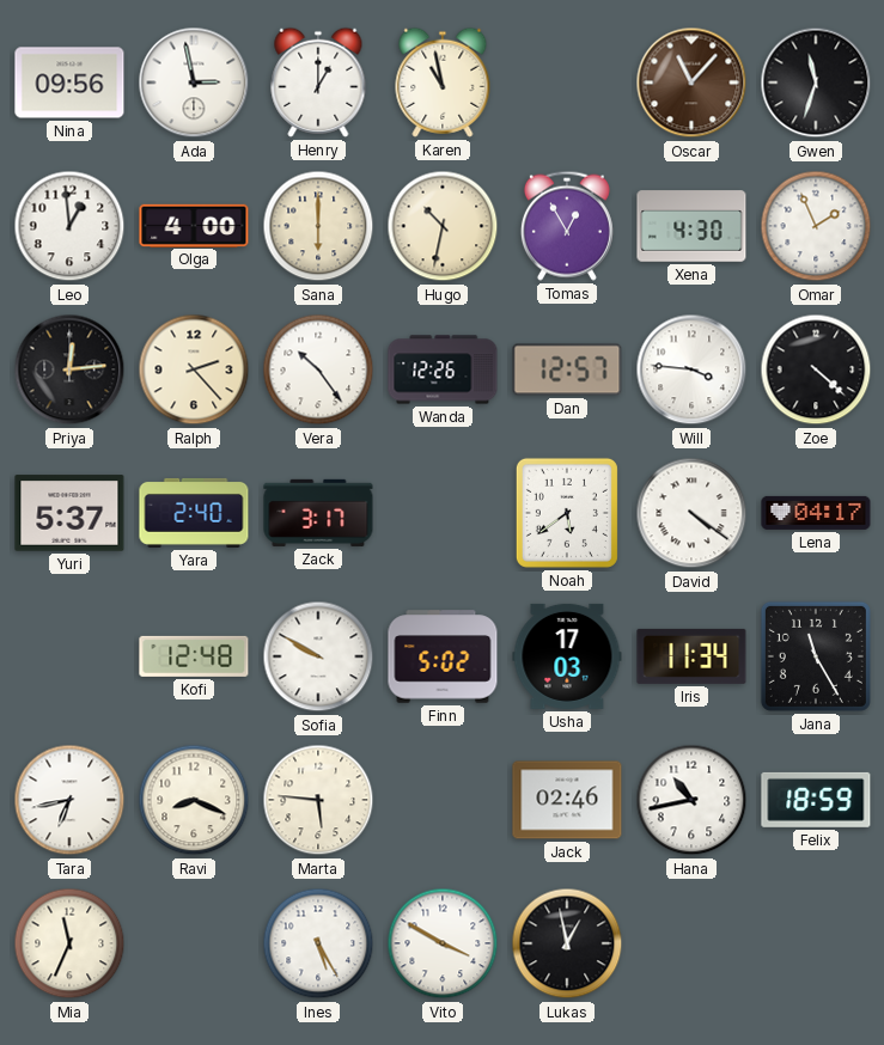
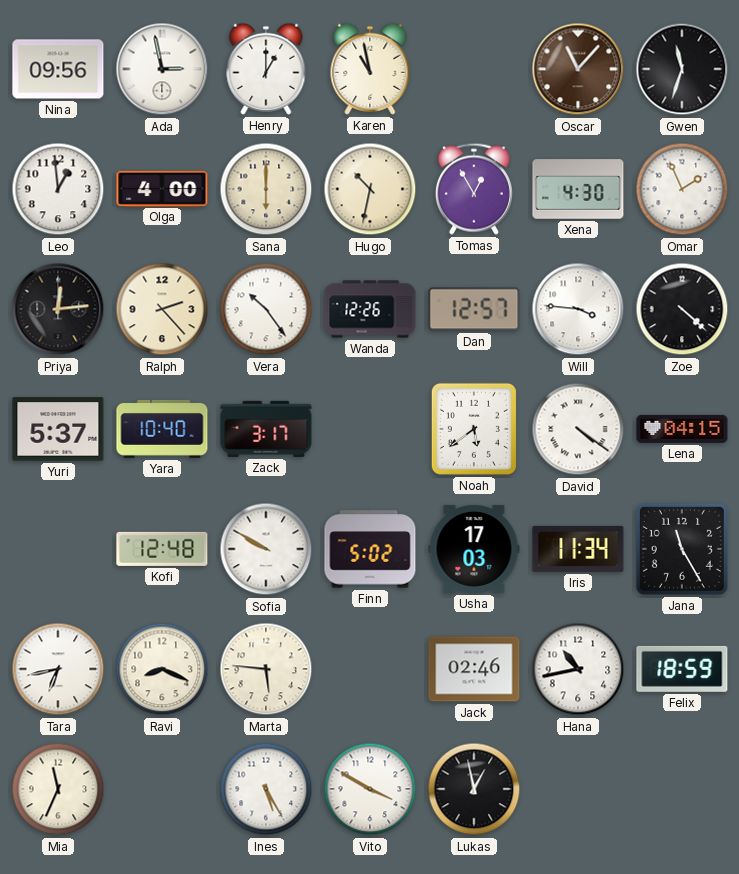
Yara: 2:40 -> 10:40 (162, 429)
Lena: 04:17 -> 04:15 (682, 429)
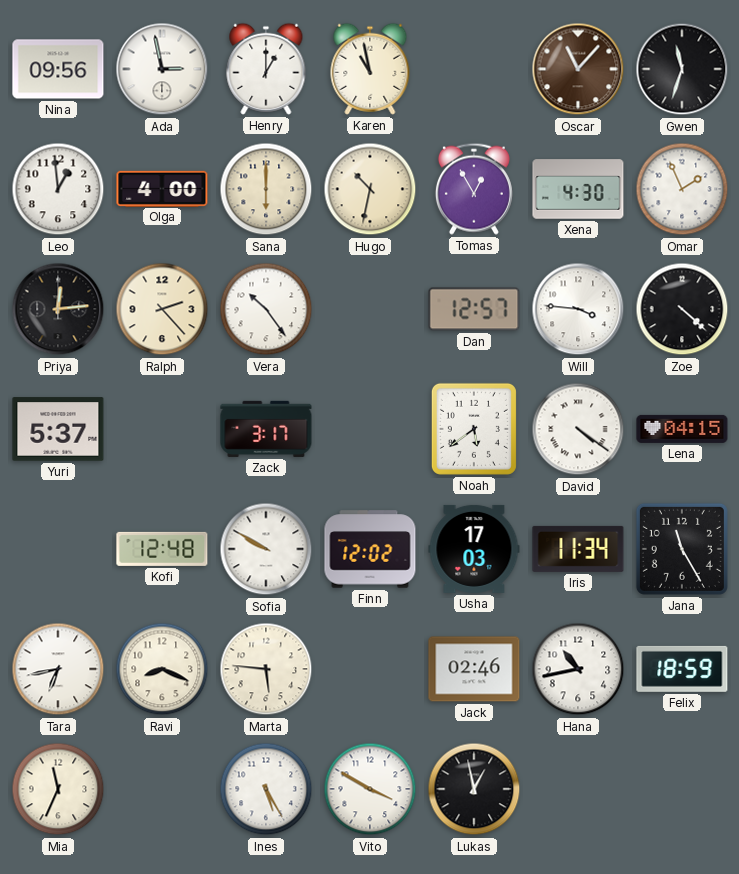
Wanda: 12:26 -> none (370, 309)
Yara: 10:40 -> none (162, 429)
Finn: 5:02 -> 12:02 (370, 549)
